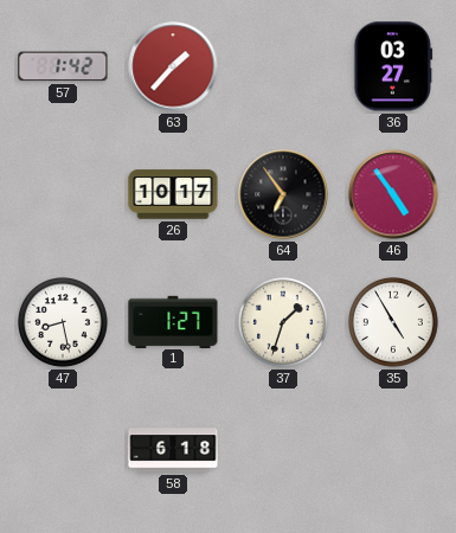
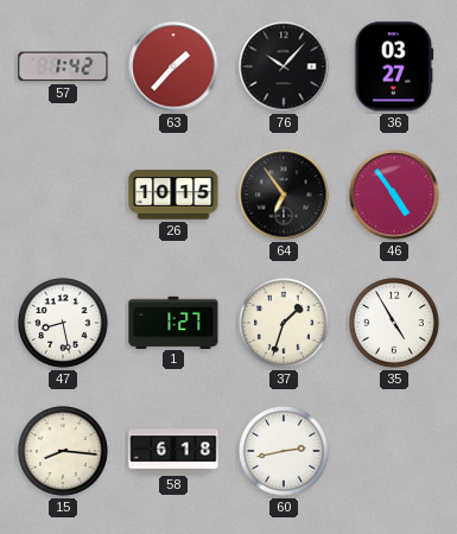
76: none -> 10:07 (284, 66)
26: 10:17 -> 10:15 (173, 195)
15: none -> 8:16 (64, 452)
60: none -> 2:43 (285, 452)
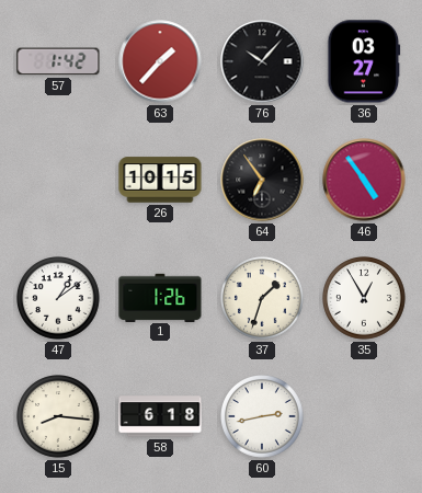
47: 8:28 -> 1:09 (59, 299)
1: 1:27 -> 1:26 (160, 297)
35: 4:55 -> 12:55 (365, 299)
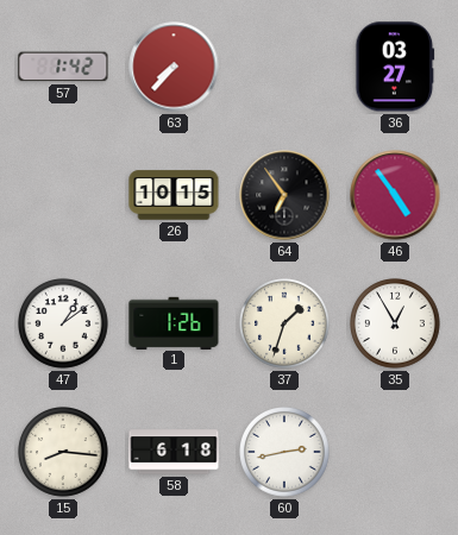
63: 1:37 -> 7:37 (174, 67)
76: 10:07 -> none (262, 61)
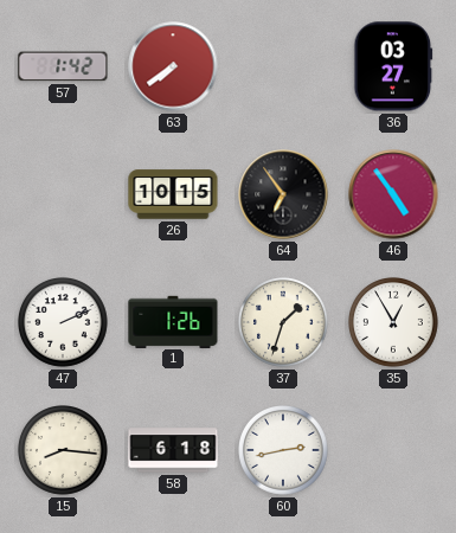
63: 7:37 -> 7:39 (173, 66)
47: 1:09 -> 2:11 (64, 323)
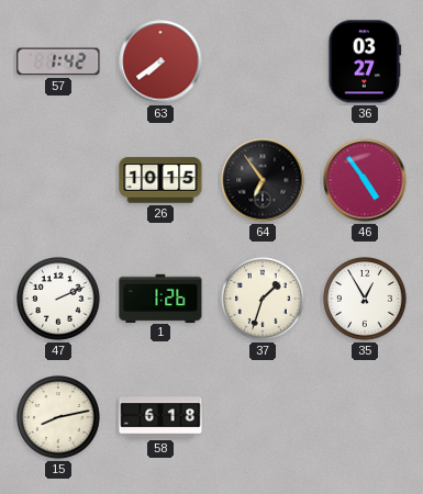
15: 8:16 -> 8:13 (59, 418)
60: 2:43 -> none (284, 451)
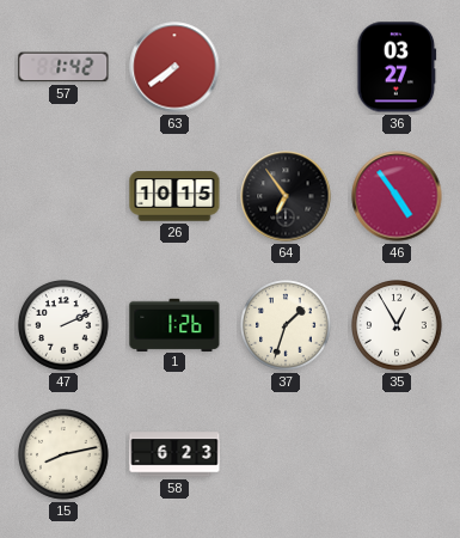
58: 6:18 -> 6:23 (174, 454)
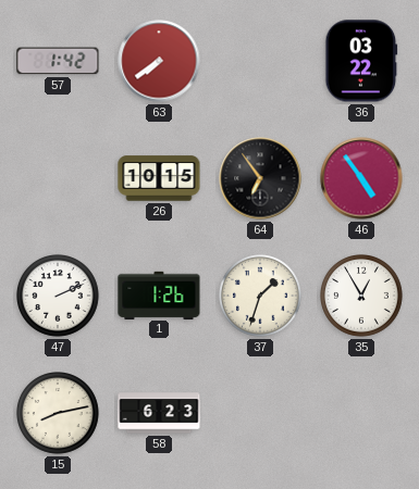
36: 03:27 -> 03:22 (361, 61)
